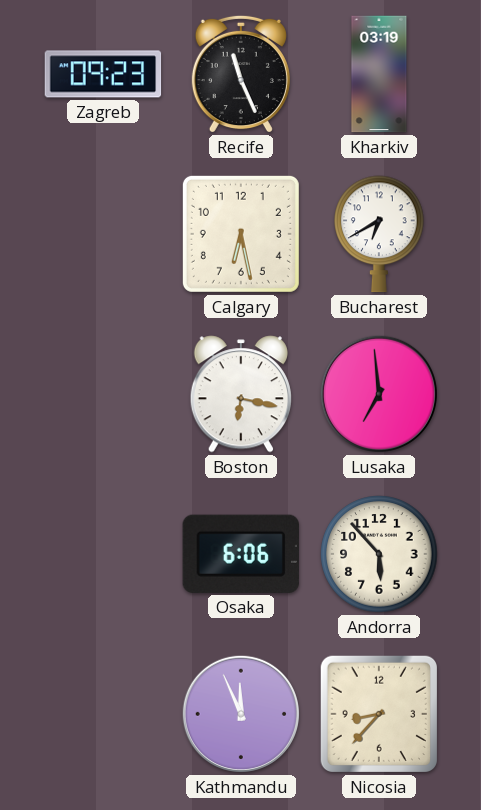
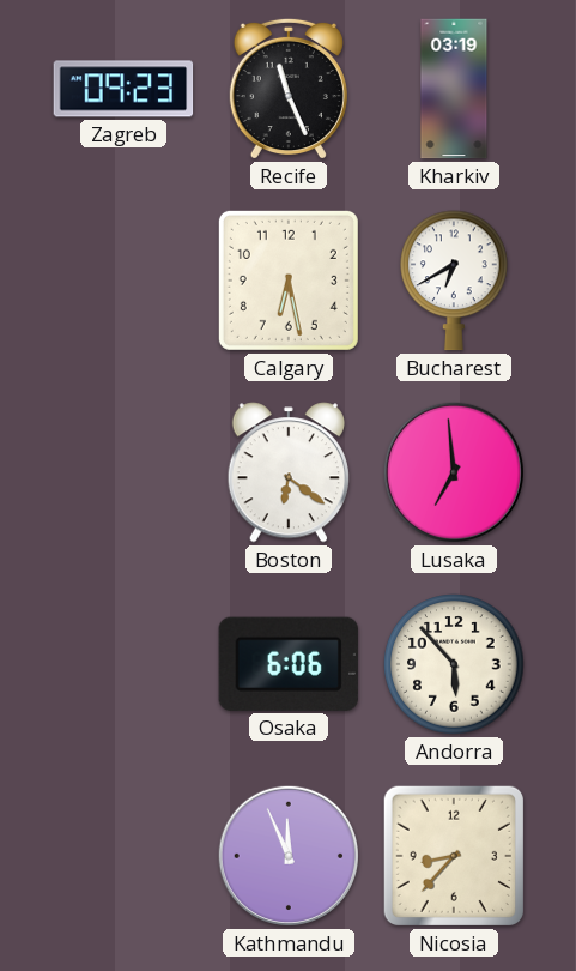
Boston: 6:17 -> 6:21 (289, 472)
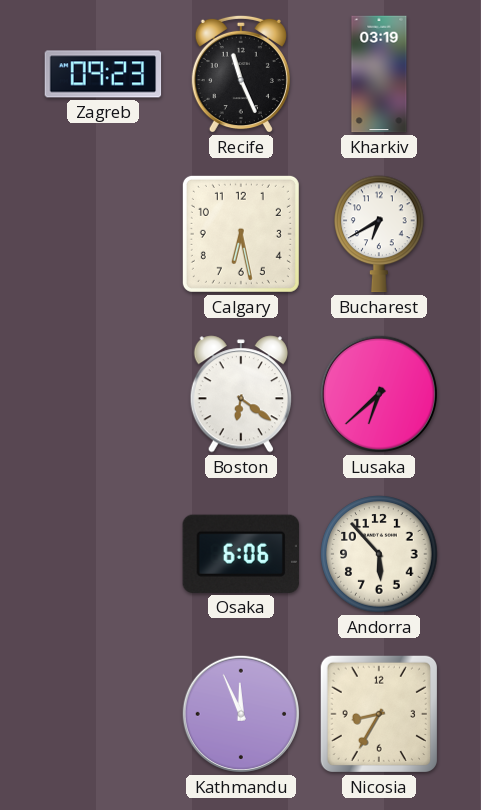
Lusaka: 6:59 -> 6:38 (379, 394)
Nicosia: 8:37 -> 8:35 (379, 714)
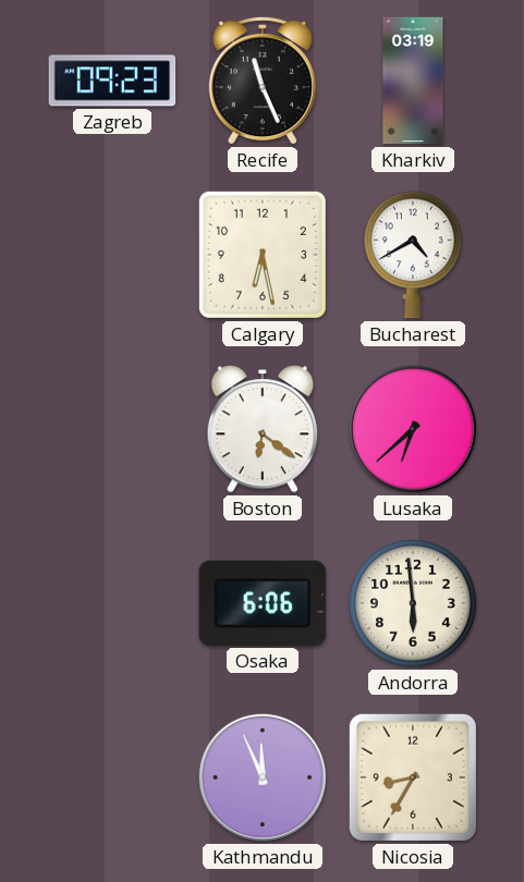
Bucharest: 6:40 -> 4:40 (413, 255)
Andorra: 5:53 -> 5:59 (413, 603)
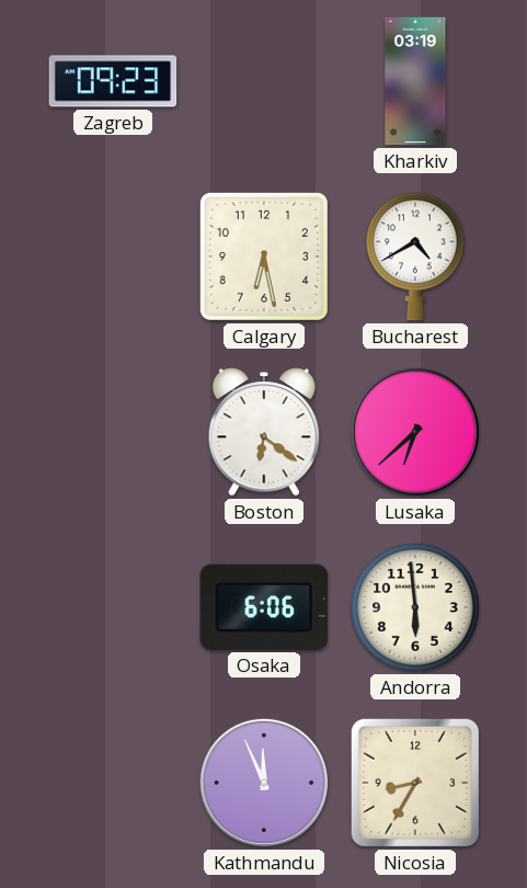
Recife: 11:26 -> none (263, 81)
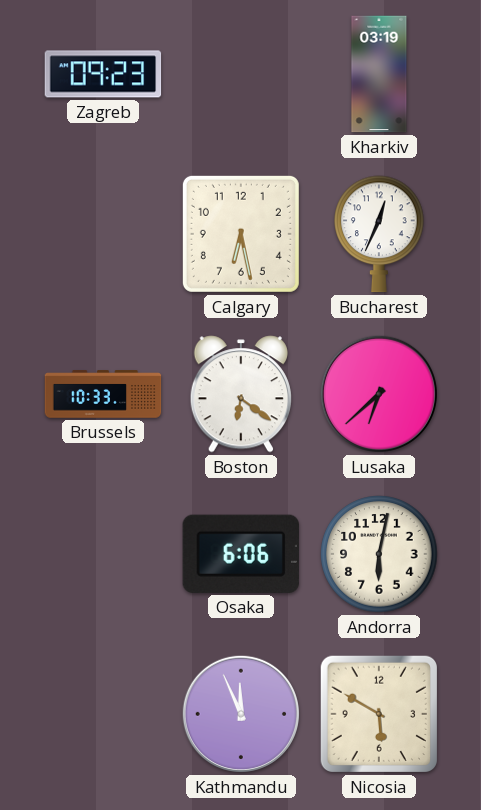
Bucharest: 4:40 -> 12:34 (379, 234)
Brussels: none -> 10:33 (103, 394)
Andorra: 5:59 -> 6:02 (379, 554)
Nicosia: 8:35 -> 5:50 (379, 714)
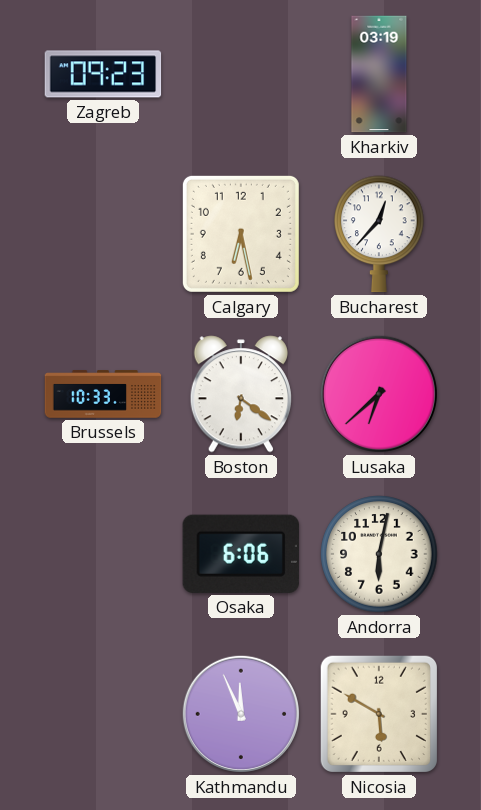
Bucharest: 12:34 -> 12:37 (379, 234)
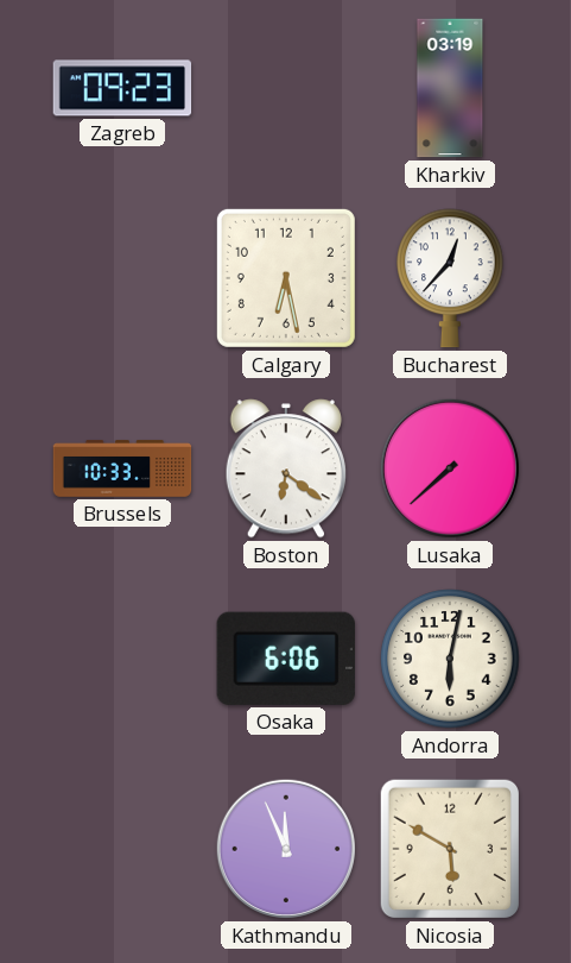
Lusaka: 6:38 -> 7:38 (450, 468)
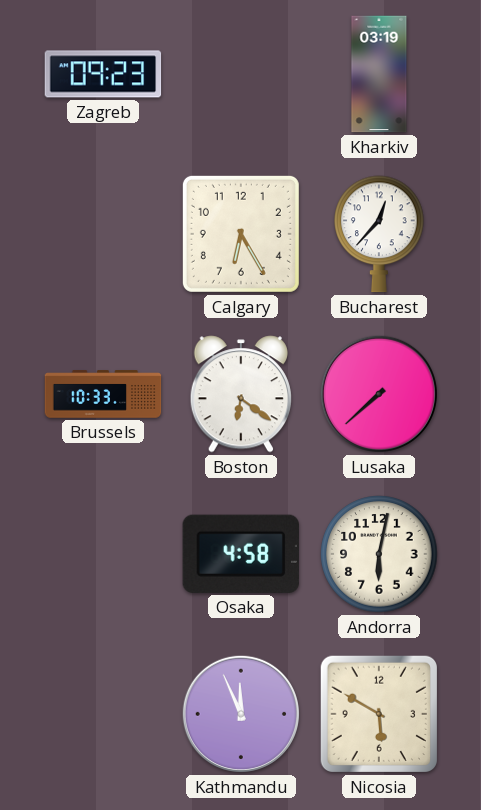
Calgary: 6:28 -> 6:25 (241, 234)
Osaka: 6:06 -> 4:58 (241, 554)
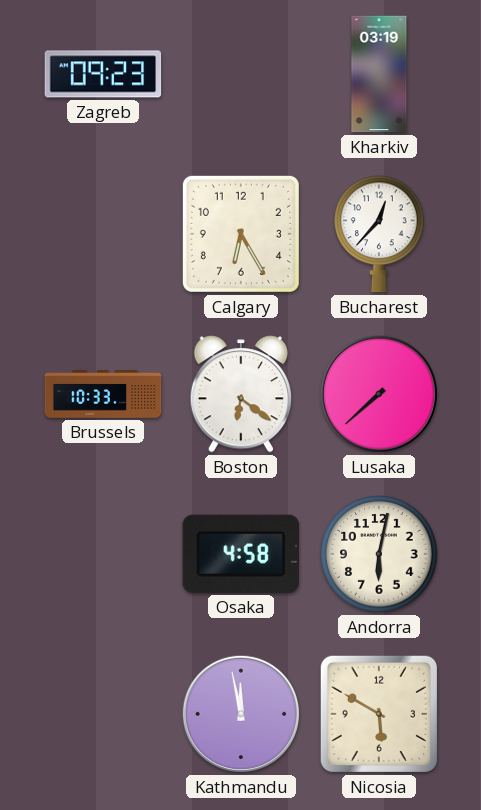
Kathmandu: 11:56 -> 11:58 (241, 714)
